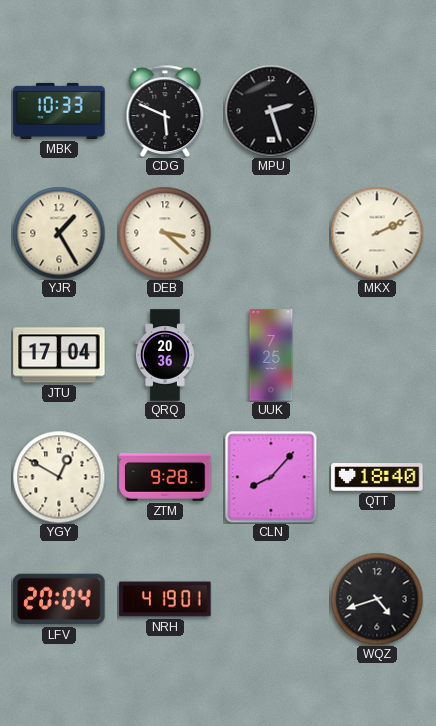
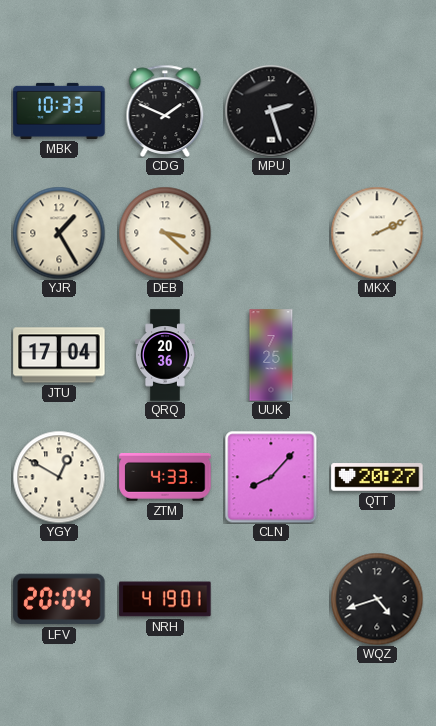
CDG: 5:49 -> 1:49 (165, 111)
ZTM: 9:28 -> 4:33 (165, 478)
QTT: 18:40 -> 20:27 (377, 477)
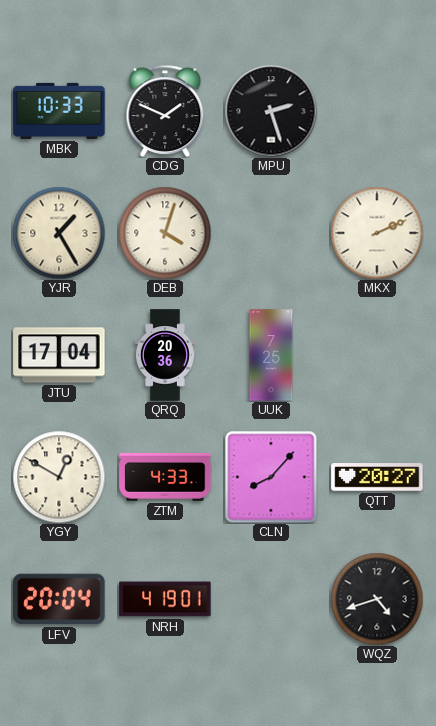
DEB: 3:22 -> 4:03 (165, 233)
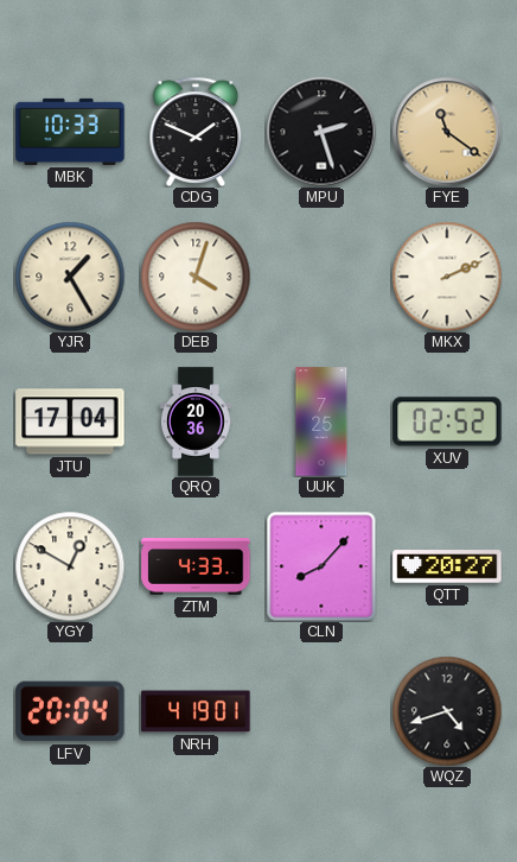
FYE: none -> 11:21 (447, 132)
XUV: none -> 02:52 (447, 422)
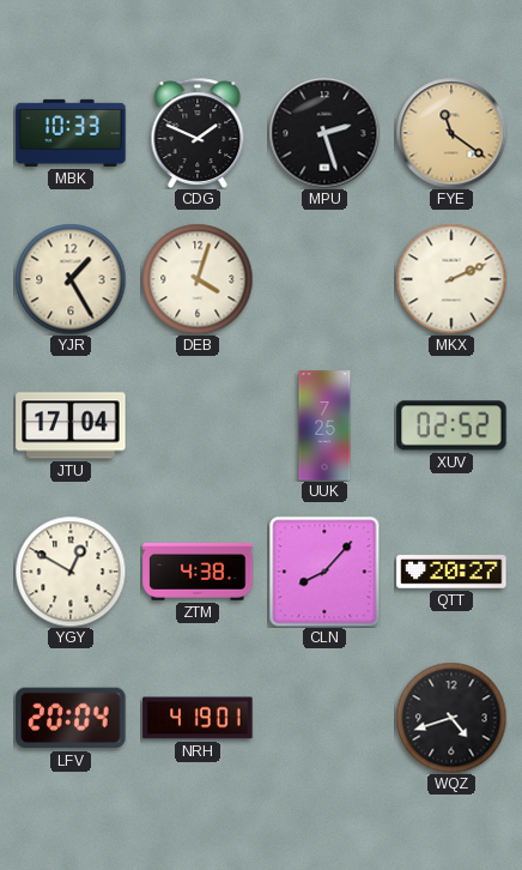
QRQ: 20:36 -> none (196, 422)
ZTM: 4:33 -> 4:38 (198, 573)
